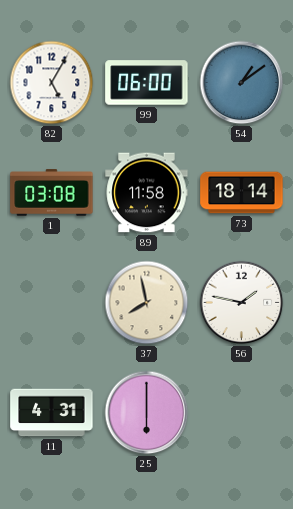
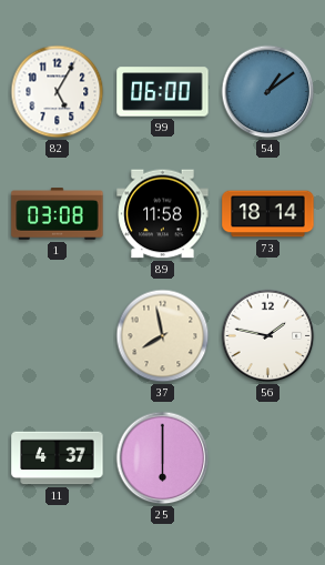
11: 4:31 -> 4:37 (58, 458)
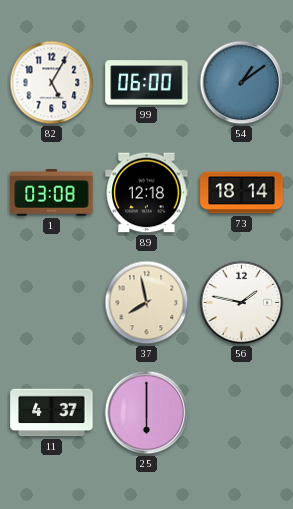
89: 11:58 -> 12:18 (147, 193)
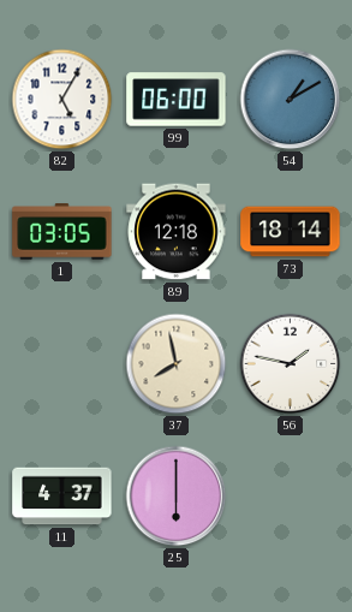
54: 1:09 -> 1:10 (291, 100)
1: 03:08 -> 03:05 (62, 232)
